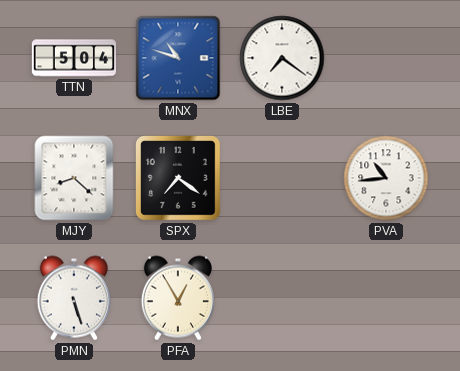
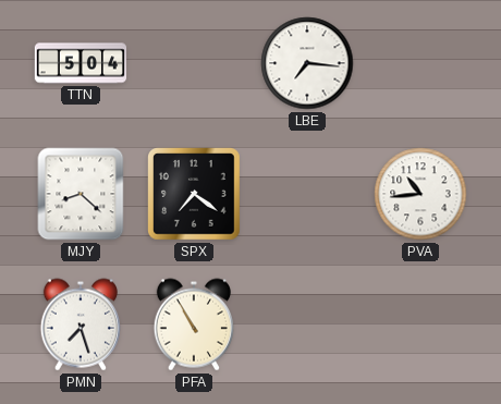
MNX: 10:48 -> none (178, 58)
LBE: 7:21 -> 7:16 (307, 63)
PMN: 5:27 -> 7:27 (81, 325)
PFA: 12:55 -> 10:55 (194, 325)
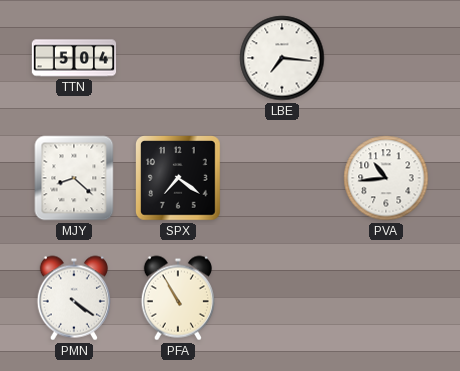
PMN: 7:27 -> 4:21 (74, 298)
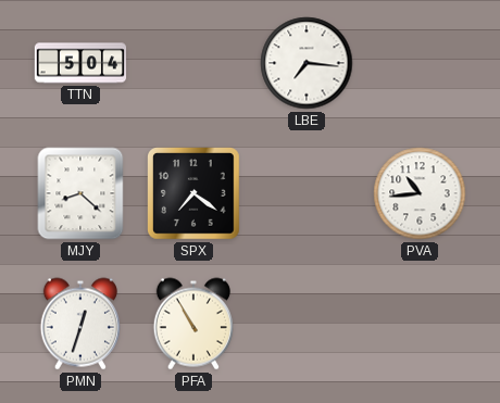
PMN: 4:21 -> 12:33 (80, 324)
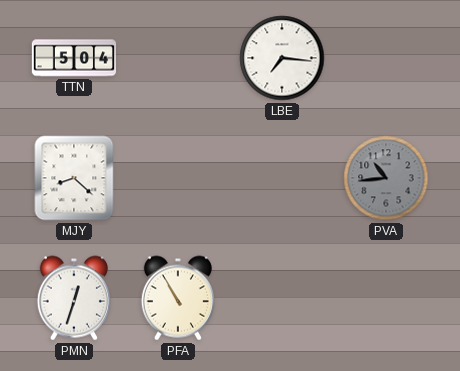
SPX: 7:21 -> none (193, 193)
PVA dial: white -> grey (386, 178)
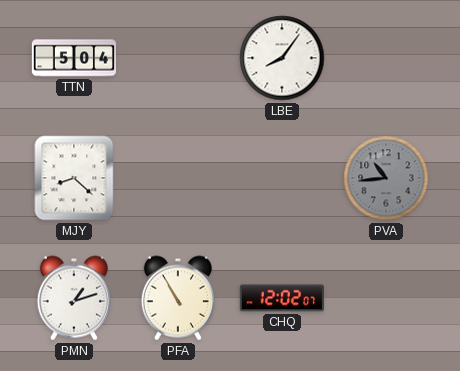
LBE: 7:16 -> 8:06 (282, 58)
PMN: 12:33 -> 1:12 (74, 298)
CHQ: none -> 12:02 (281, 298)
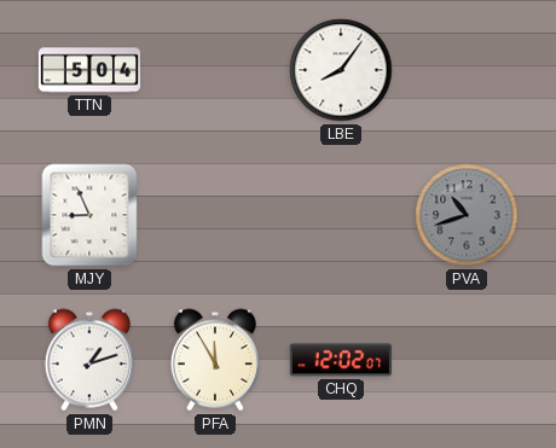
MJY: 8:22 -> 8:56 (89, 215)
PVA: 10:44 -> 10:42 (467, 215)
PFA: 10:55 -> 11:55 (215, 360)
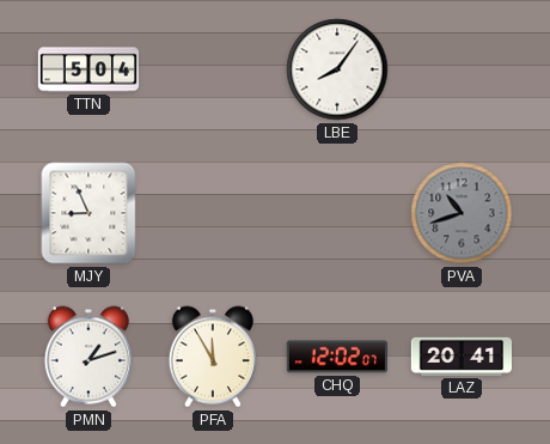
LAZ: none -> 20:41 (460, 357)
